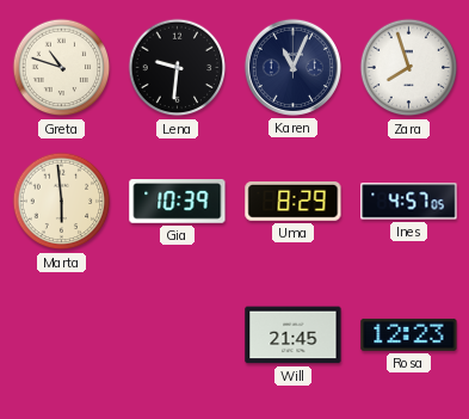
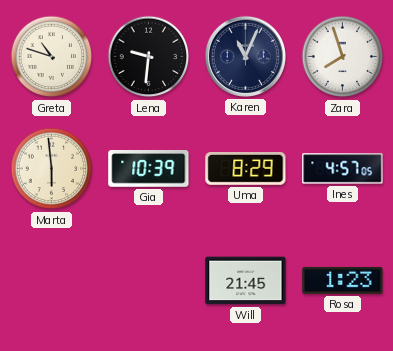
Rosa: 12:23 -> 1:23 (343, 280)
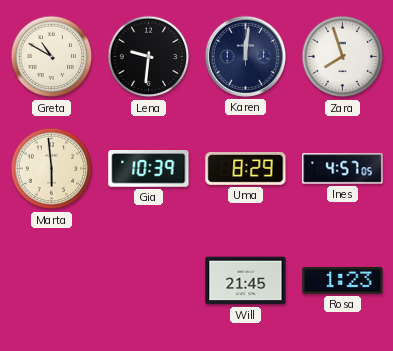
Greta: 10:48 -> 10:50 (52, 57)
Karen: 11:04 -> 12:01 (245, 56)
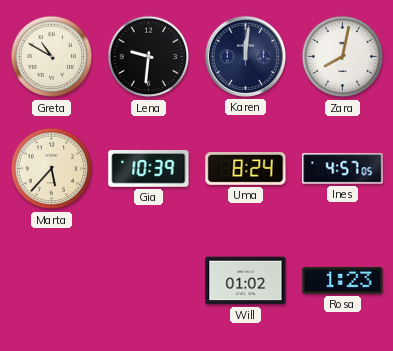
Zara: 7:57 -> 8:02 (343, 57)
Marta: 5:59 -> 5:37 (52, 169)
Uma: 8:29 -> 8:24 (246, 169)
Will: 21:45 -> 01:02 (246, 281)
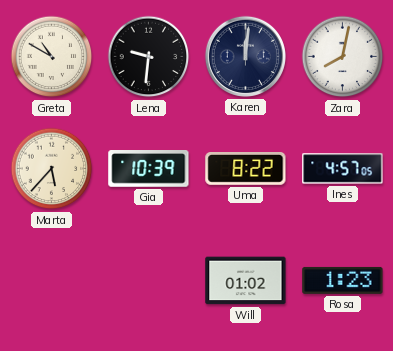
Uma: 8:24 -> 8:22 (246, 169)
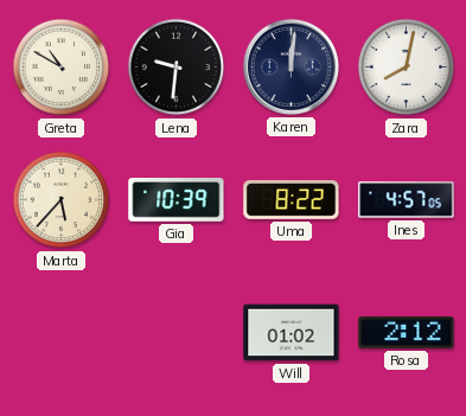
Rosa: 1:23 -> 2:12 (407, 332)
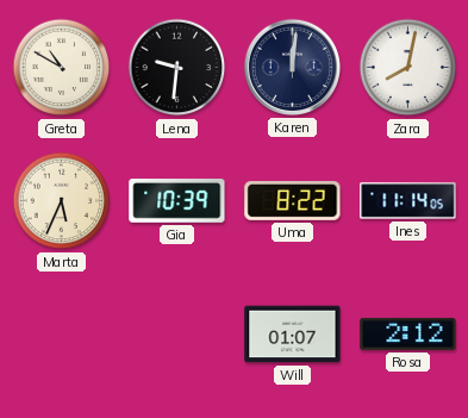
Marta: 5:37 -> 5:34 (62, 201)
Ines: 4:57 -> 11:14 (408, 201)
Will: 01:02 -> 01:07 (293, 335)
